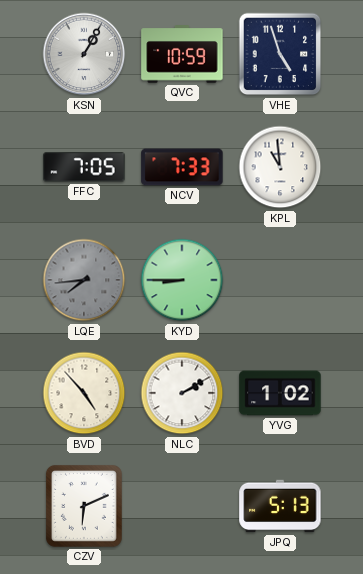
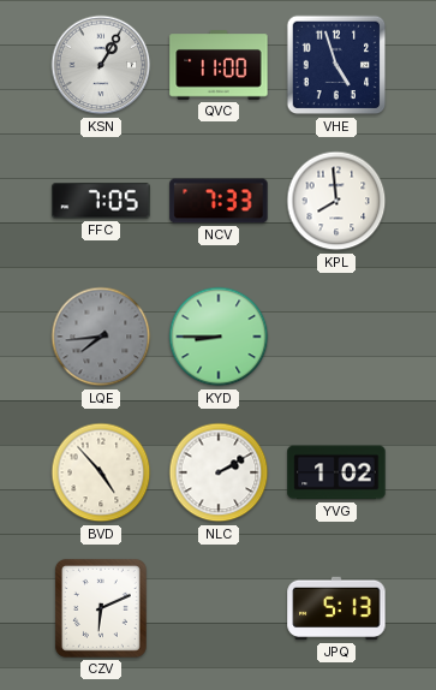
QVC: 10:59 -> 11:00 (219, 65)
KPL: 10:59 -> 7:59 (336, 201)
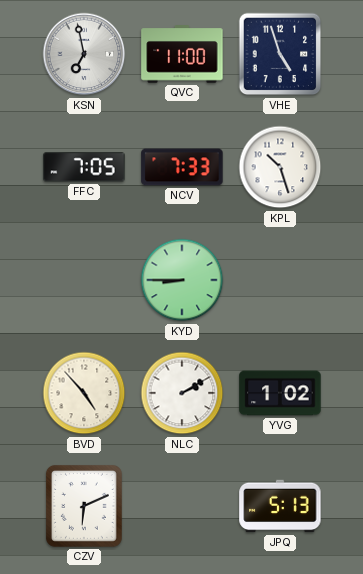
KSN: 1:05 -> 6:58 (84, 54)
KPL: 7:59 -> 10:27 (280, 167)
LQE: 7:44 -> none (101, 337)
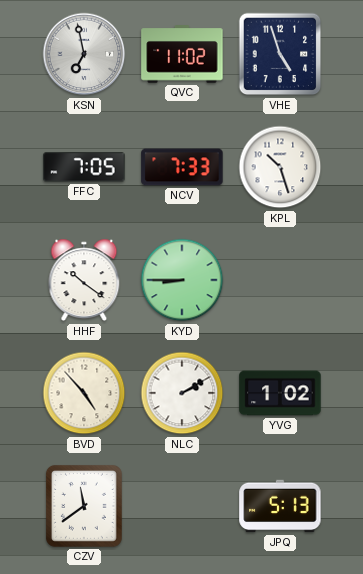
QVC: 11:00 -> 11:02 (182, 54)
HHF: none -> 10:21 (84, 280)
CZV: 6:11 -> 11:39 (84, 506)
